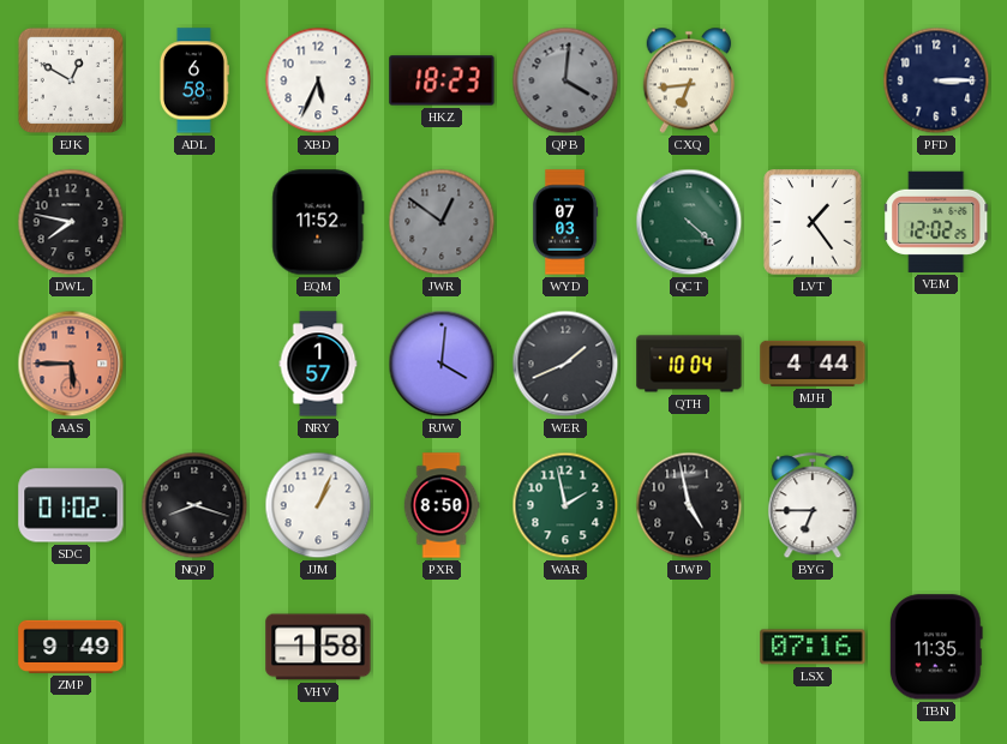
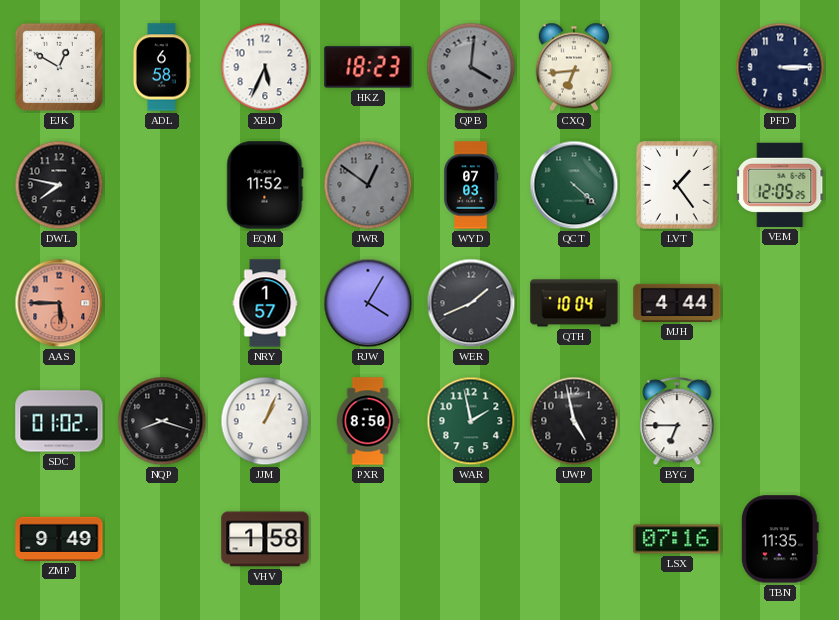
VEM: 12:02 -> 12:05 (781, 185)
RJW: 4:01 -> 4:05 (368, 303)
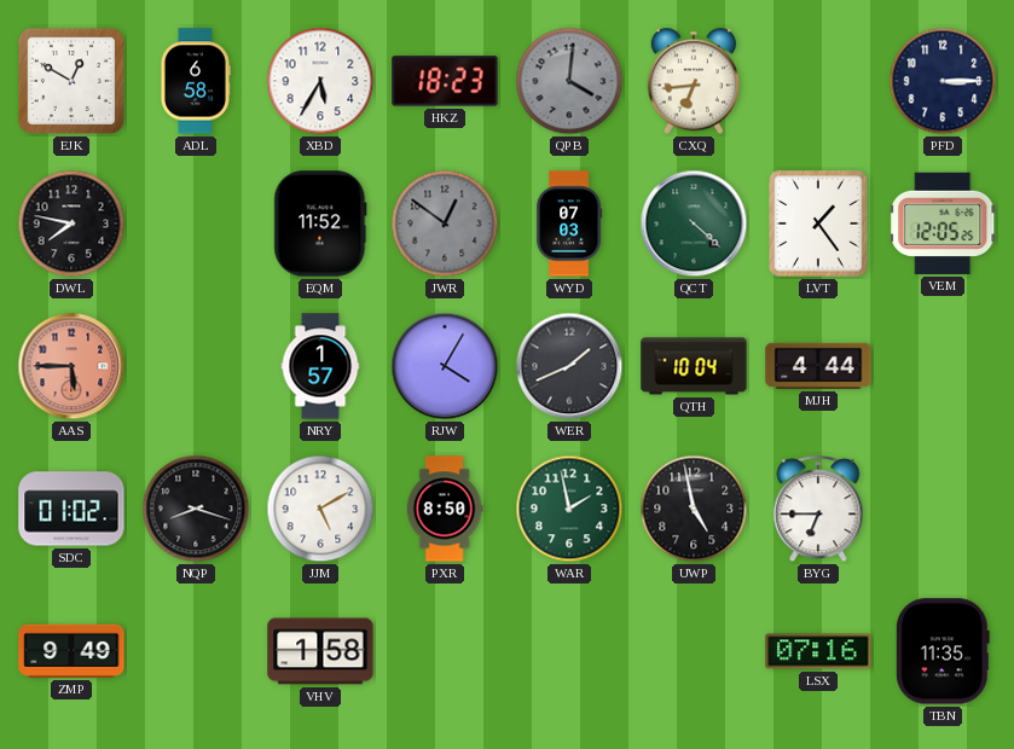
XBD: 5:34 -> 5:35 (320, 81)
JJM: 1:04 -> 5:10 (320, 509)
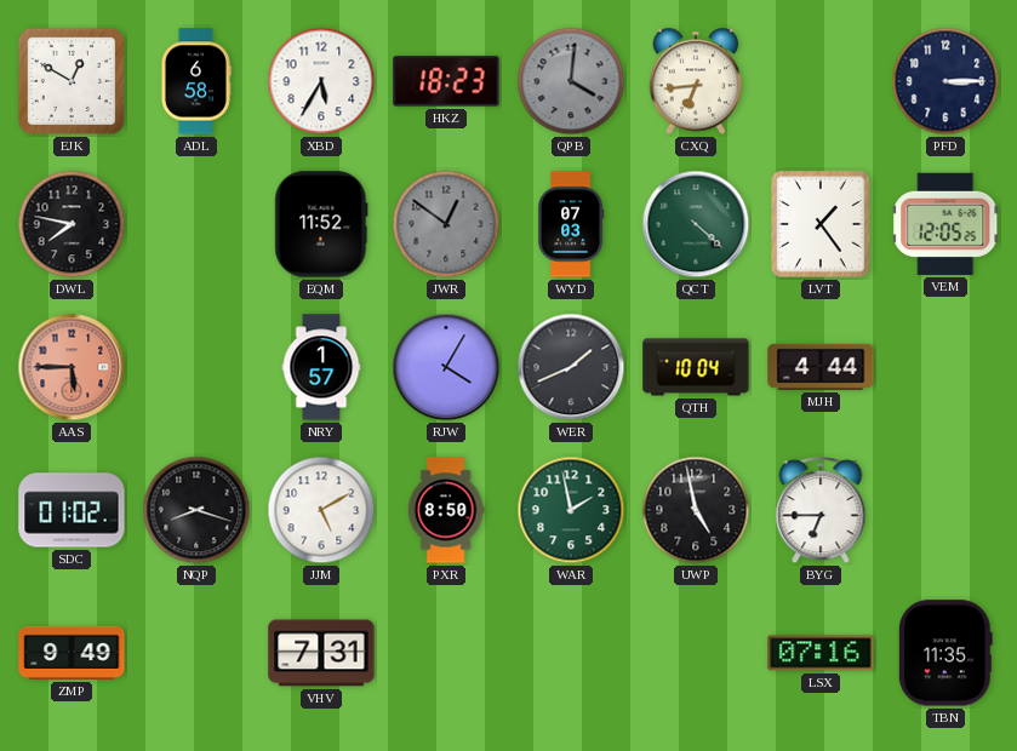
VHV: 1:58 -> 7:31 (321, 653)
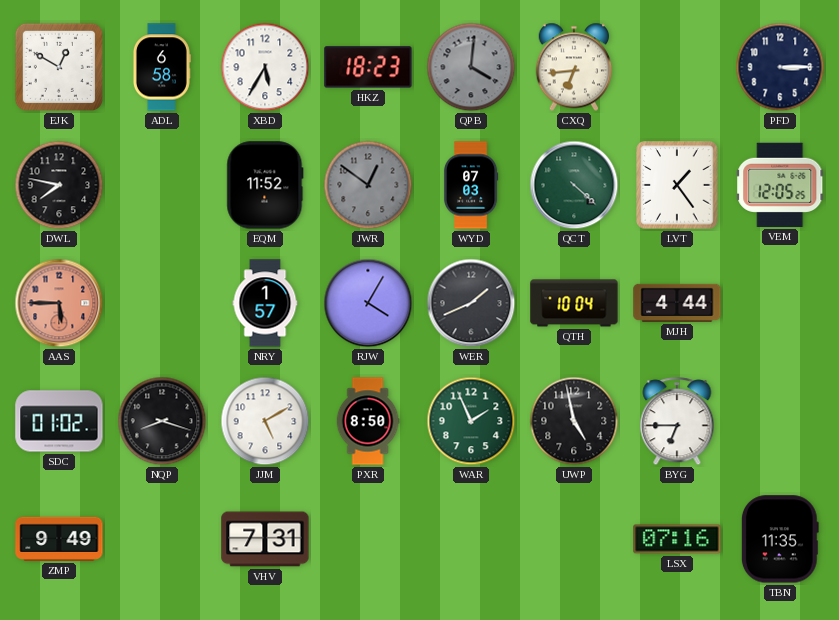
WAR: 1:58 -> 1:56 (471, 421)
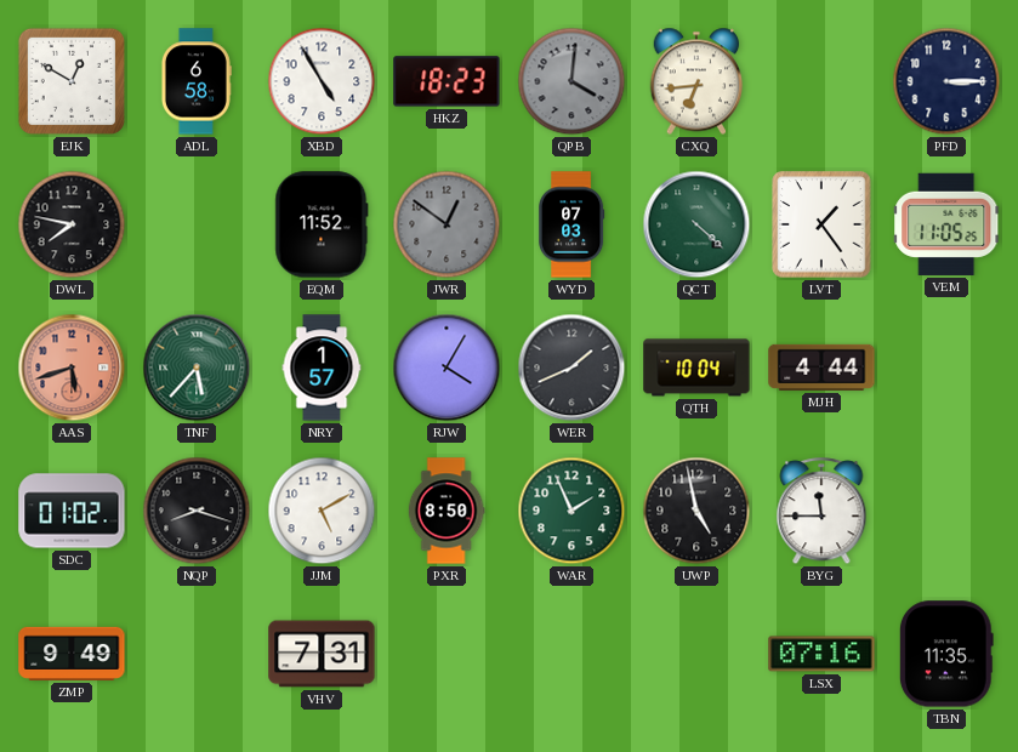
XBD: 5:35 -> 4:55 (322, 81)
VEM: 12:05 -> 11:05 (948, 224)
AAS: 5:45 -> 5:42 (72, 368)
TNF: none -> 5:37 (197, 368)
BYG: 6:45 -> 11:45 (821, 512)
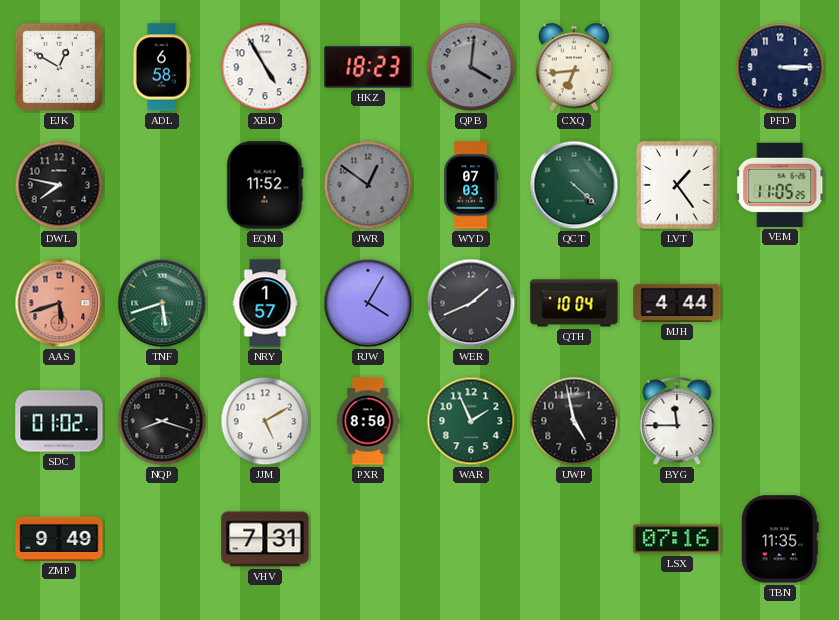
TNF: 5:37 -> 5:42 (162, 303)
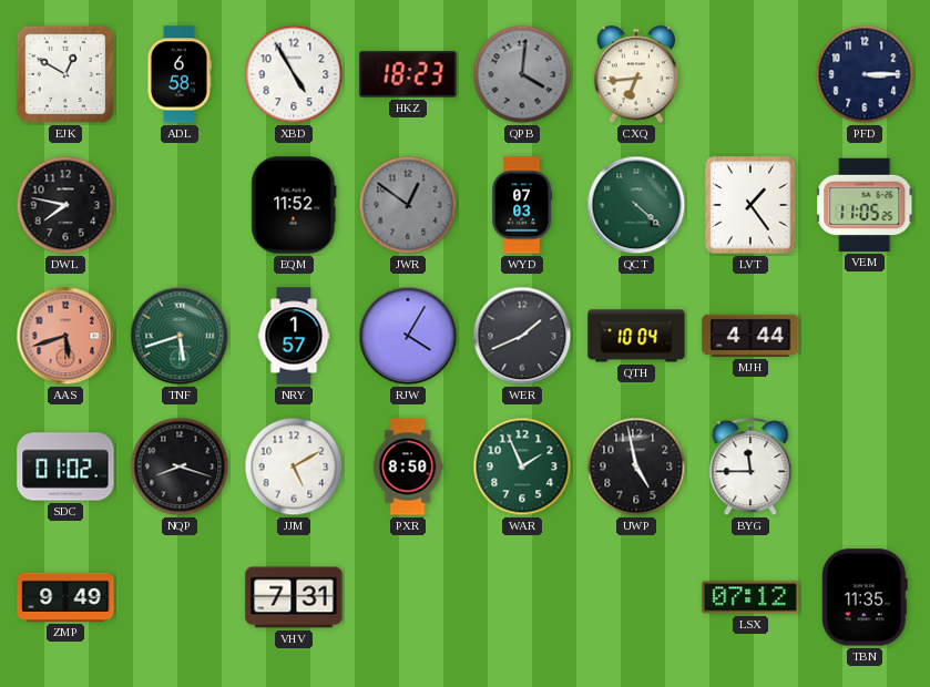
LSX: 07:16 -> 07:12 (750, 597)
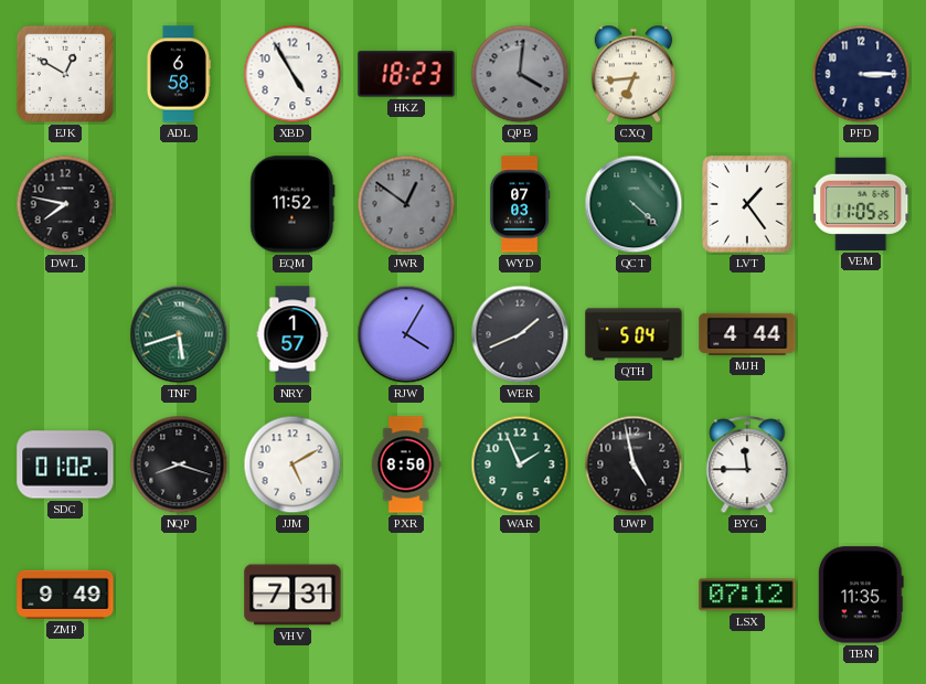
AAS: 5:42 -> none (65, 336)
QTH: 10:04 -> 5:04 (634, 334)
